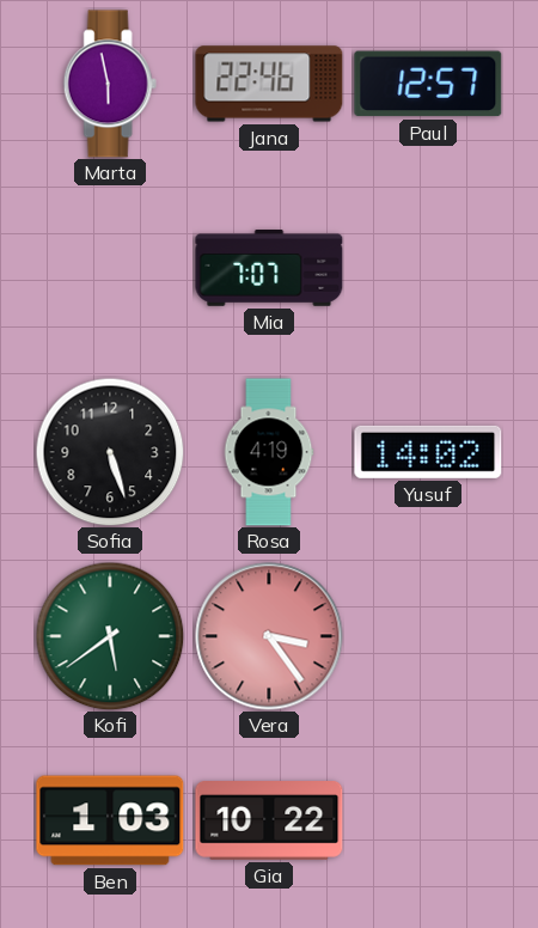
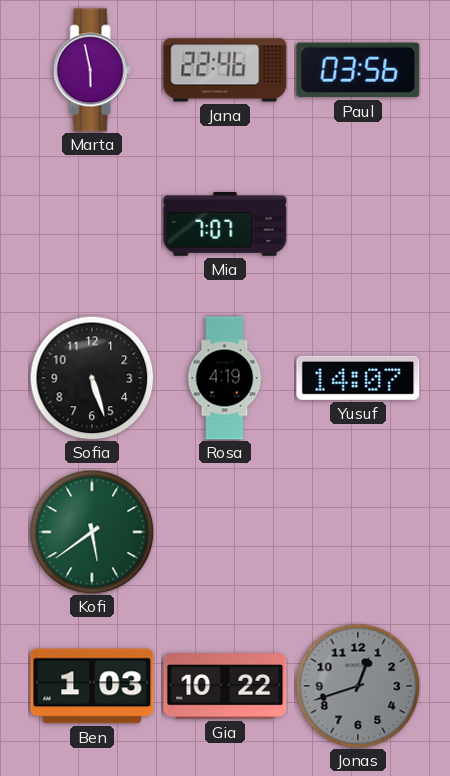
Paul: 12:57 -> 03:56 (358, 70)
Yusuf: 14:02 -> 14:07 (358, 378)
Vera: 3:24 -> none (269, 636)
Jonas: none -> 12:42 (358, 686)
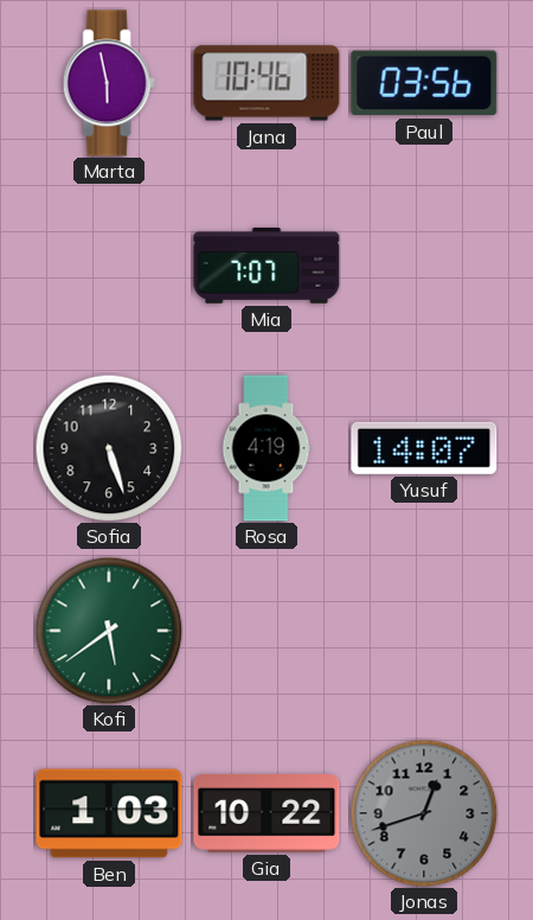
Jana: 22:46 -> 10:46 (266, 83)
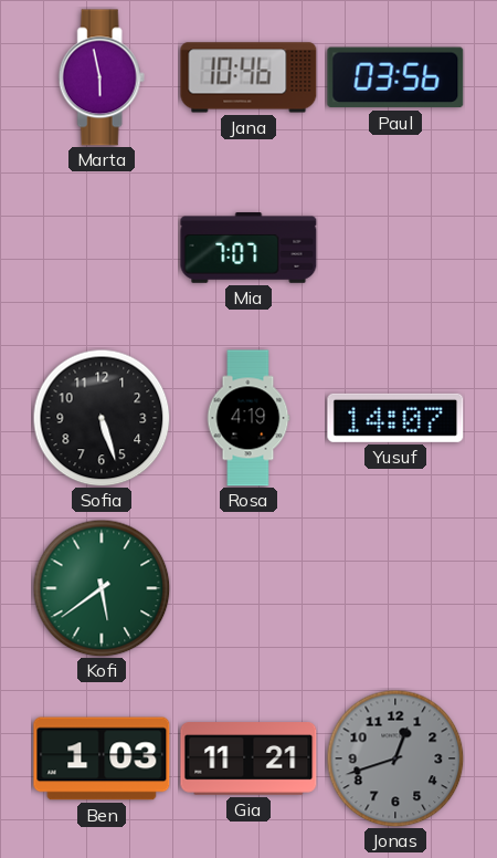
Gia: 10:22 -> 11:21 (248, 760)
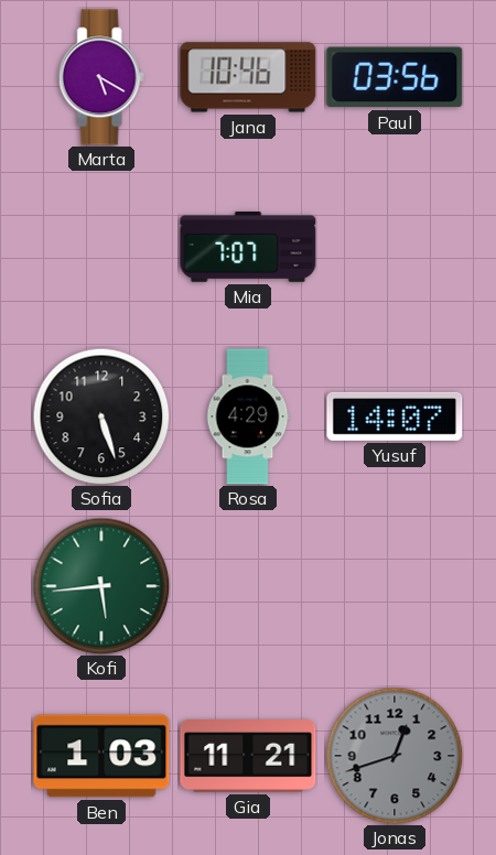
Marta: 5:58 -> 5:20 (101, 77)
Rosa: 4:19 -> 4:29 (248, 416)
Kofi: 5:39 -> 5:44 (101, 586)
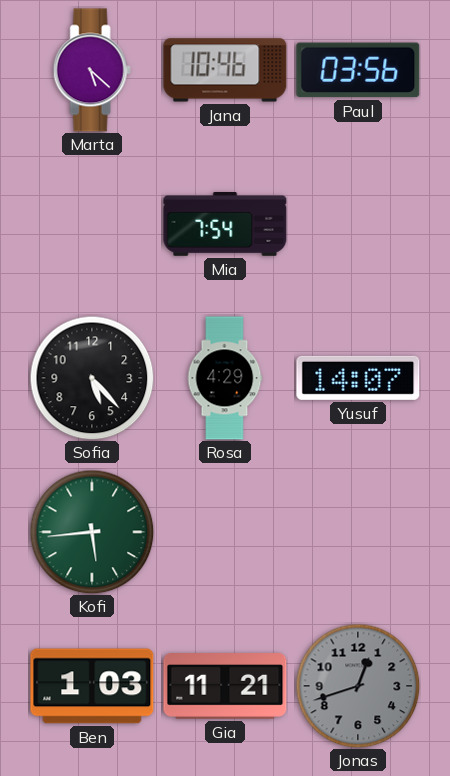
Marta: 5:20 -> 5:22 (92, 70)
Mia: 7:07 -> 7:54 (225, 225)
Sofia: 5:27 -> 5:23 (92, 378)
